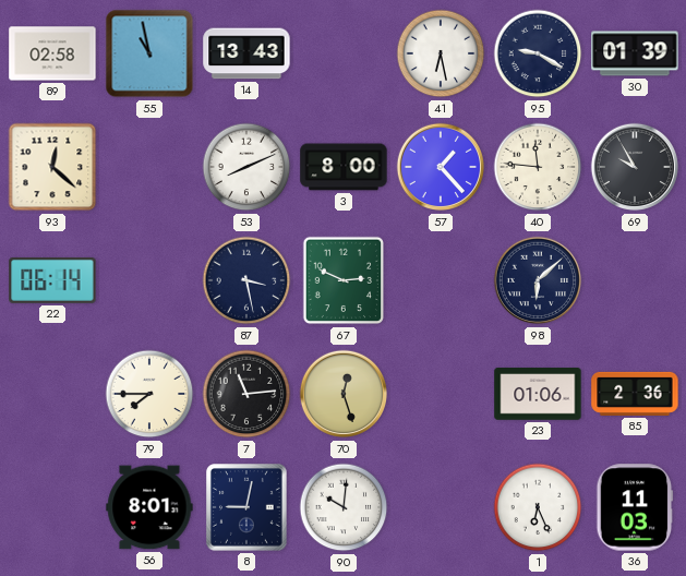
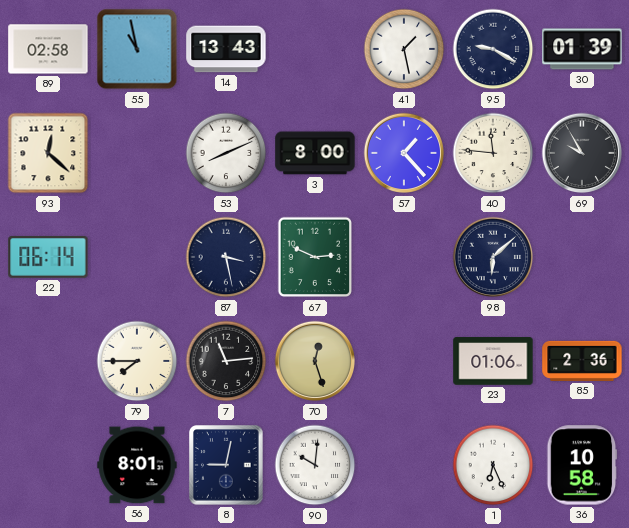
41: 6:28 -> 1:28 (404, 49)
36: 11:03 -> 10:58 (582, 465)
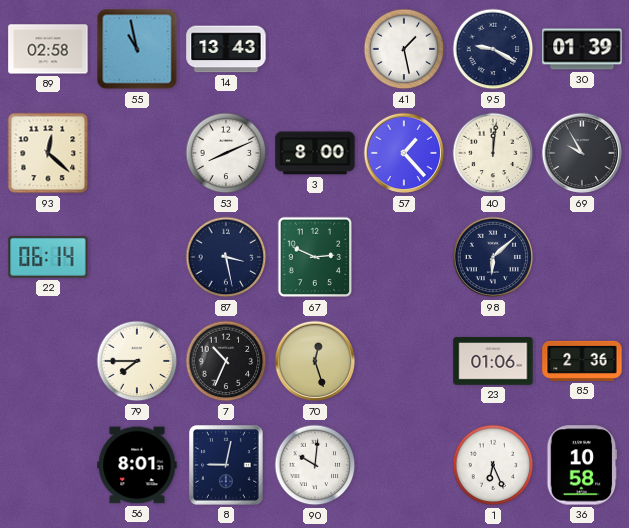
40: 11:46 -> 12:01 (493, 153)
7: 11:14 -> 10:34 (226, 361)
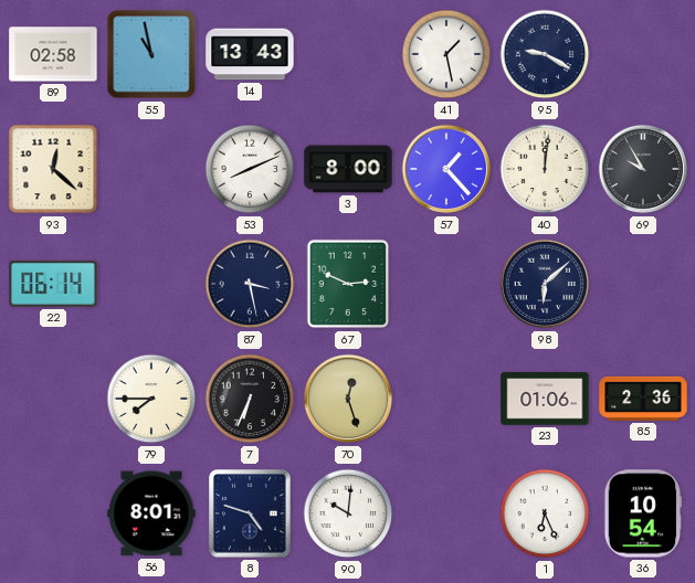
30: 01:39 -> none (582, 49)
7: 10:34 -> 6:34 (250, 399)
8: 9:02 -> 4:48 (251, 515)
36: 10:58 -> 10:54 (643, 513)
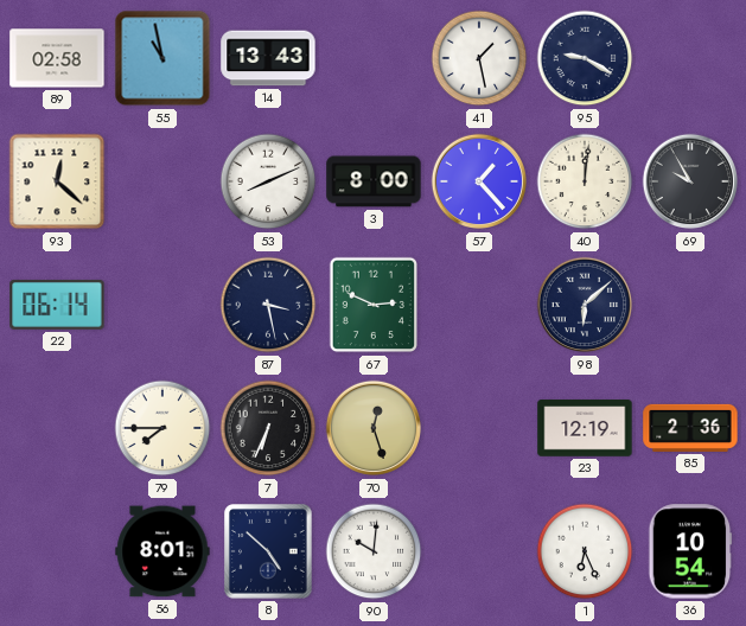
23: 01:06 -> 12:19 (585, 428)
8: 4:48 -> 4:52 (269, 552)
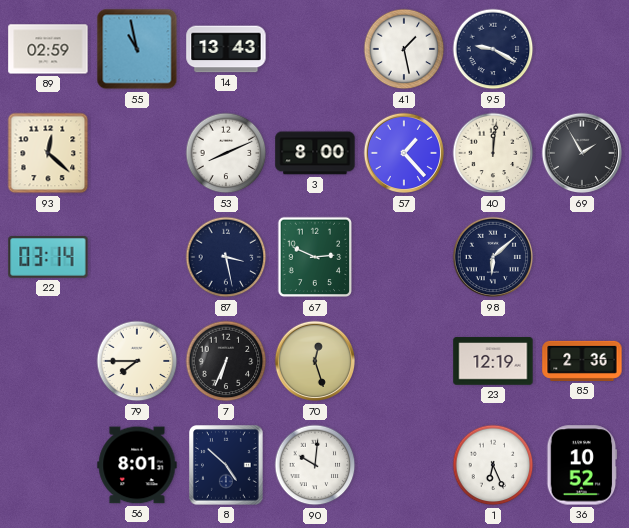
89: 02:58 -> 02:59 (48, 49)
69: 9:55 -> 1:55 (582, 153)
22: 06:14 -> 03:14 (48, 258)
36: 10:54 -> 10:52 (582, 465)
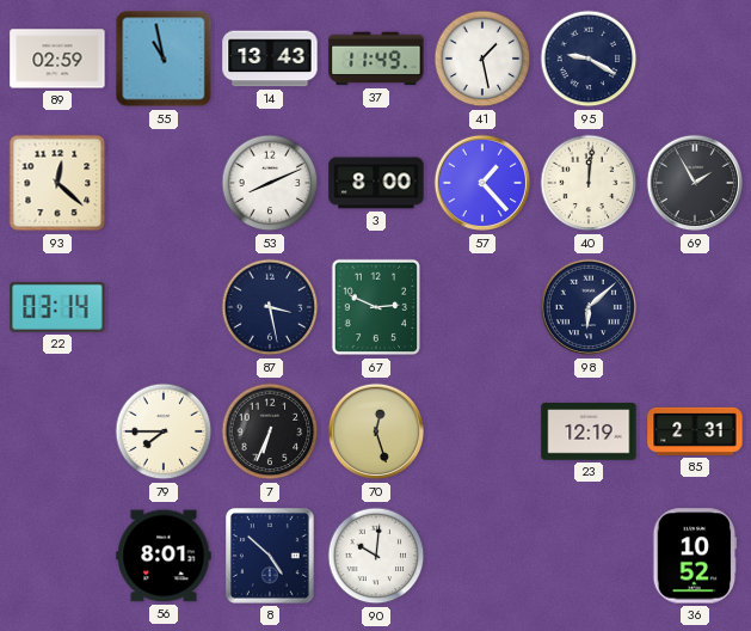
37: none -> 11:49 (376, 59)
85: 2:36 -> 2:31 (695, 431)
1: 6:26 -> none (493, 465)
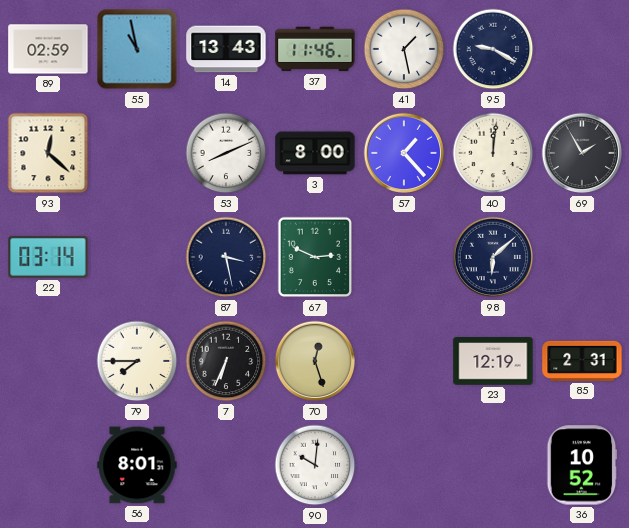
37: 11:49 -> 11:46 (315, 49)
8: 4:52 -> none (271, 557)
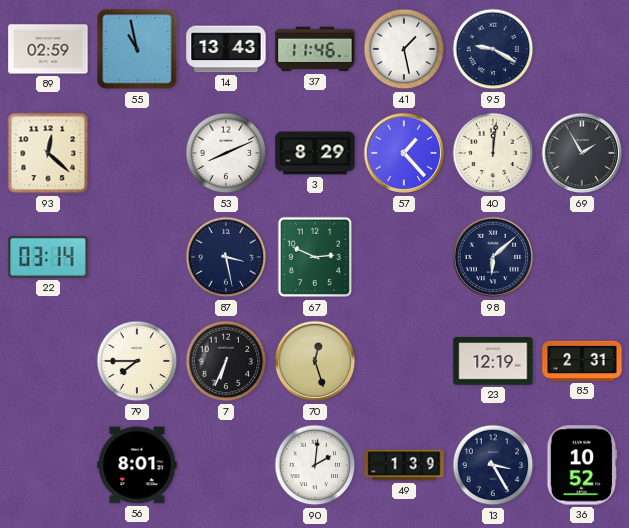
3: 8:00 -> 8:29 (315, 153)
90: 10:01 -> 2:01 (315, 465)
49: none -> 1:39 (404, 465)
13: none -> 3:25 (493, 465)
